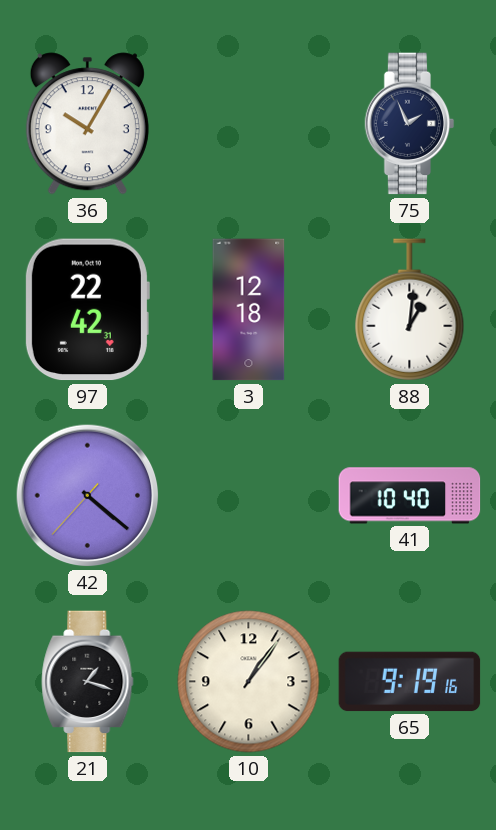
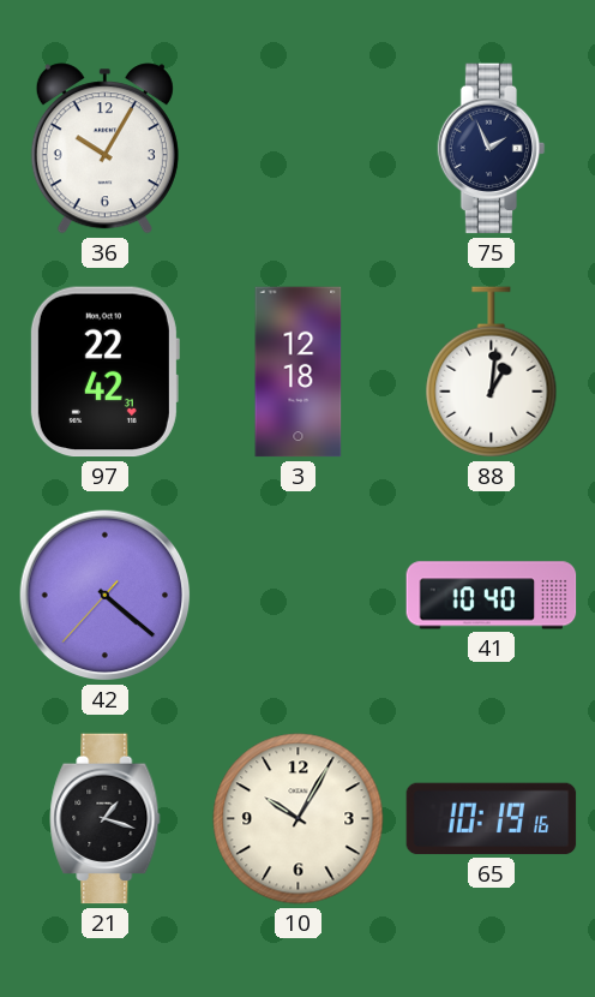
10: 1:06 -> 10:05 (299, 819)
65: 9:19 -> 10:19 (492, 819)
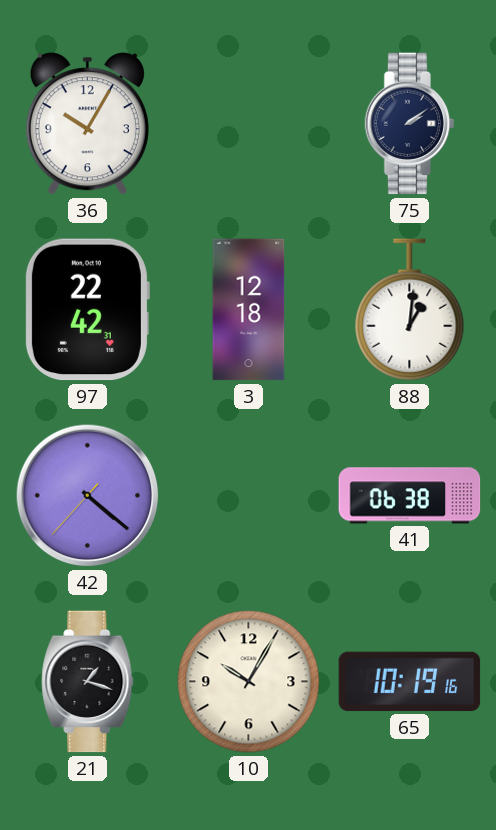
75: 1:56 -> 2:09 (410, 124)
41: 10:40 -> 06:38 (410, 496)
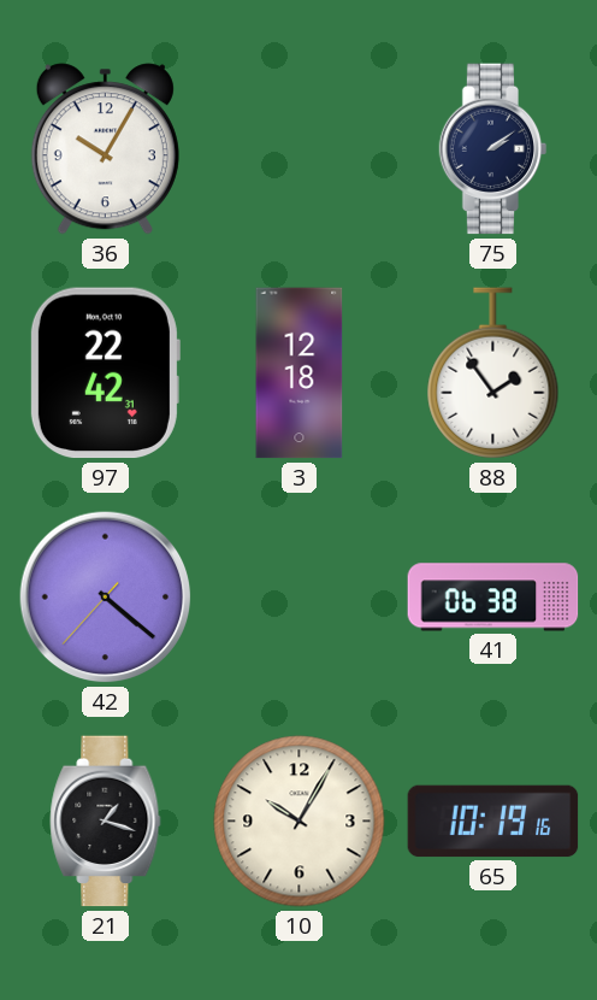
88: 1:01 -> 1:54 (493, 373)
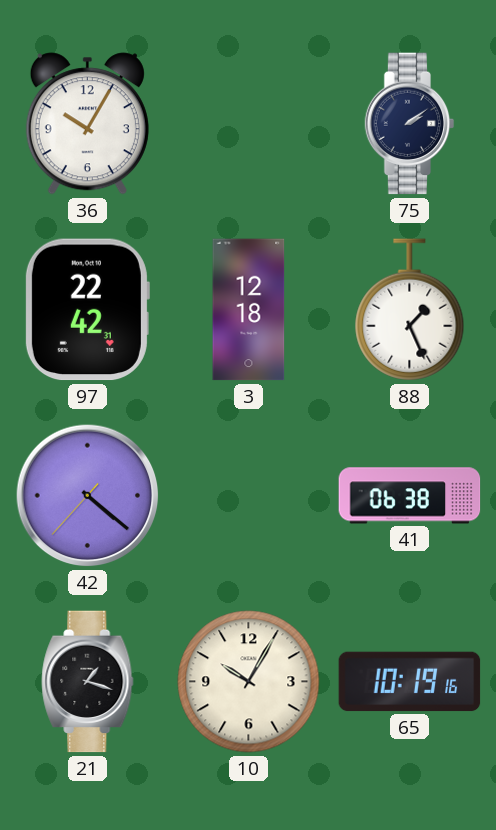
88: 1:54 -> 1:26 (410, 310)
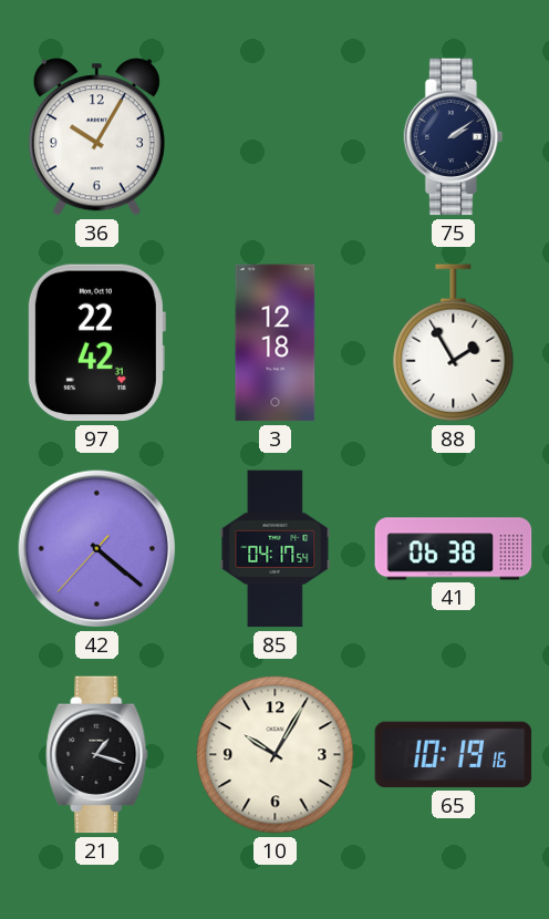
88: 1:26 -> 1:55 (454, 343)
85: none -> 04:17 (276, 549)
